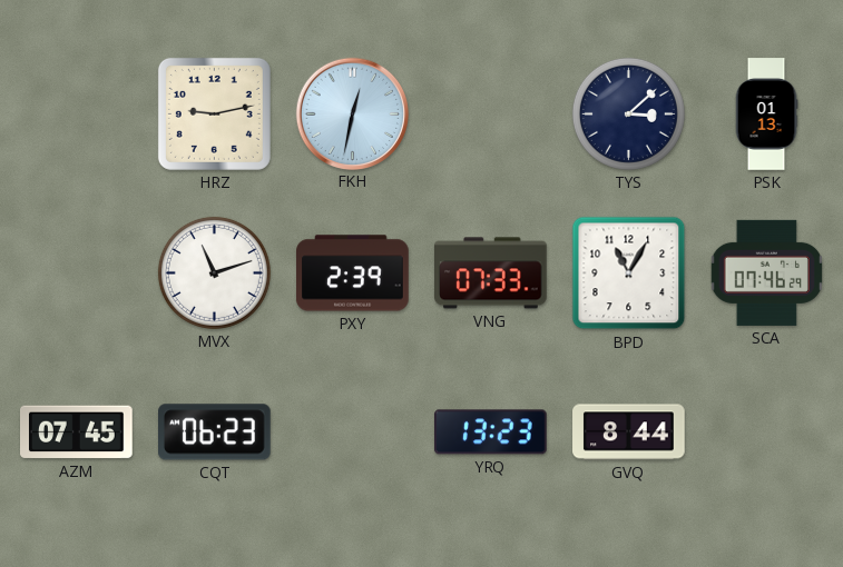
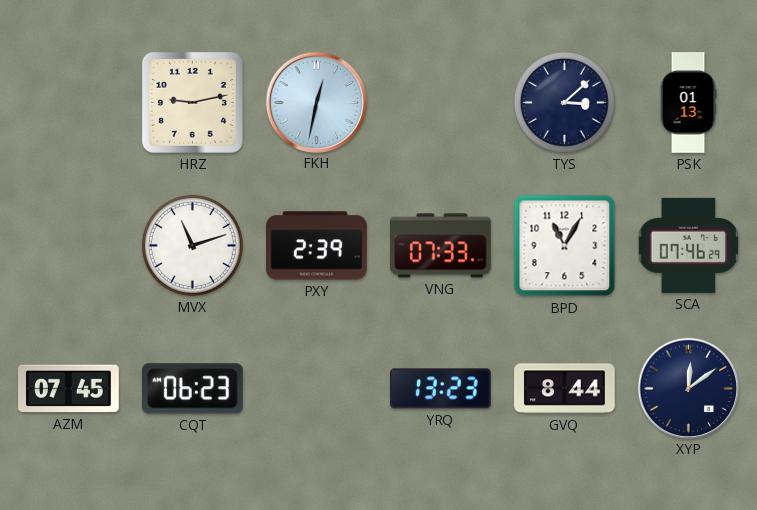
XYP: none -> 12:09 (688, 388)
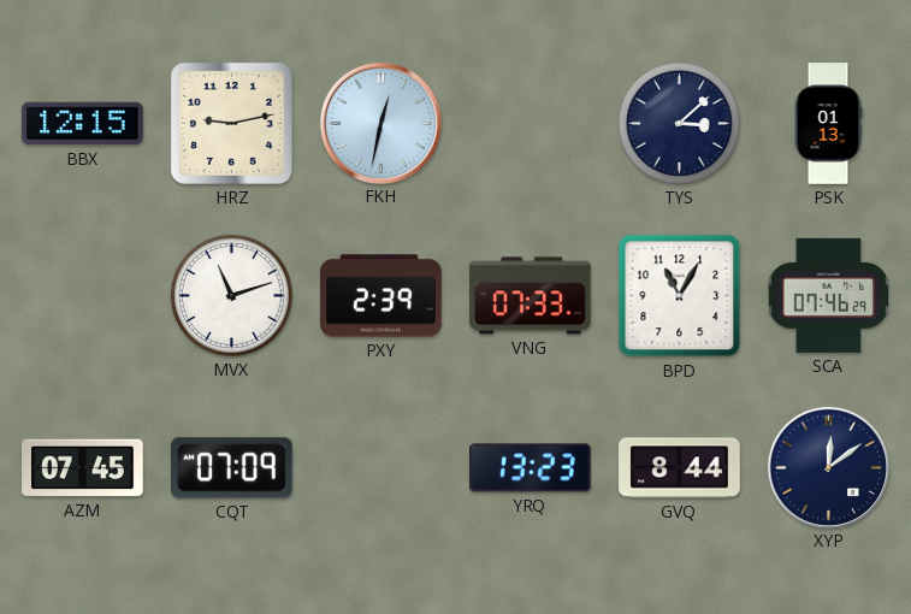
BBX: none -> 12:15 (83, 124)
CQT: 06:23 -> 07:09 (232, 468)
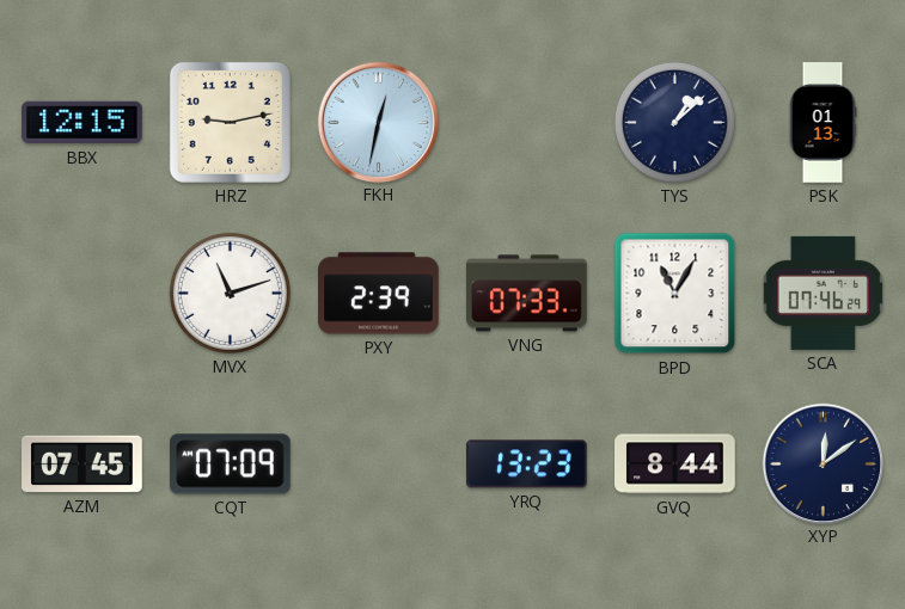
TYS: 3:08 -> 1:08 (674, 122)
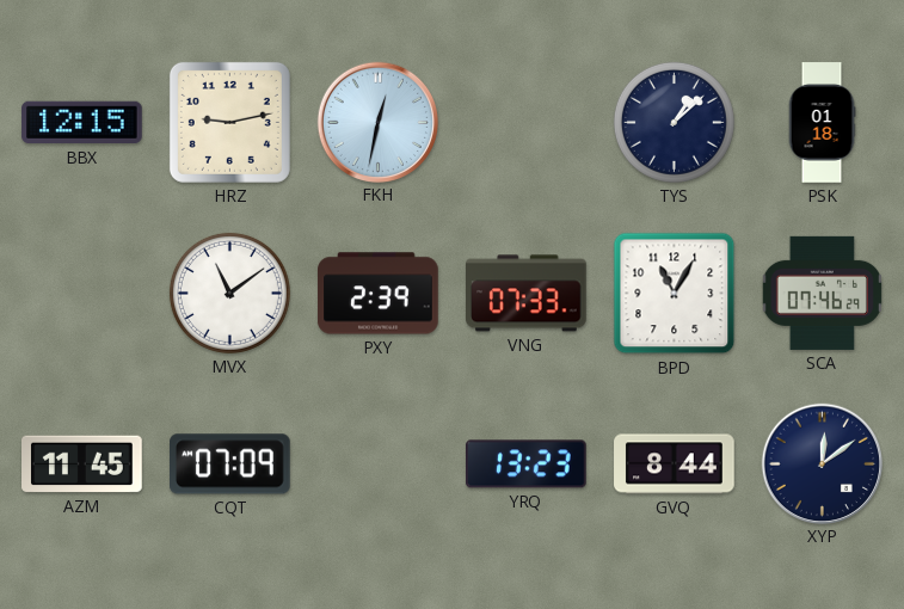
PSK: 01:13 -> 01:18 (822, 123)
MVX: 11:12 -> 11:09 (229, 293)
AZM: 07:45 -> 11:45 (82, 465)
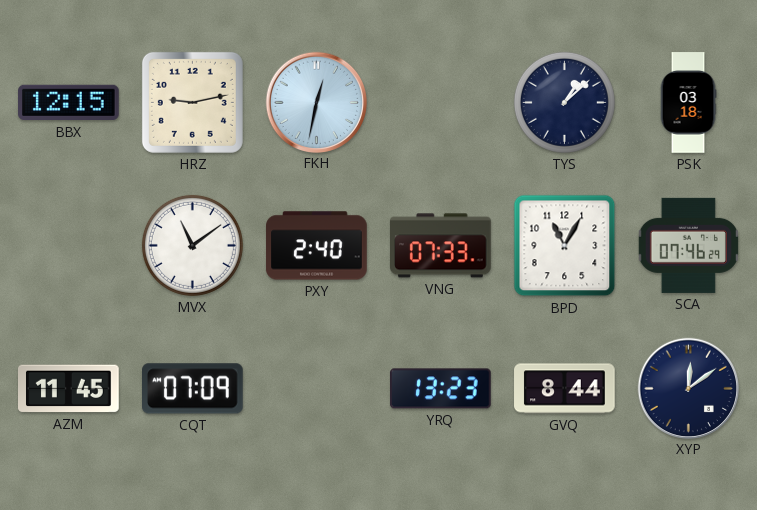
PSK: 01:18 -> 03:18 (688, 103)
PXY: 2:39 -> 2:40 (317, 246)
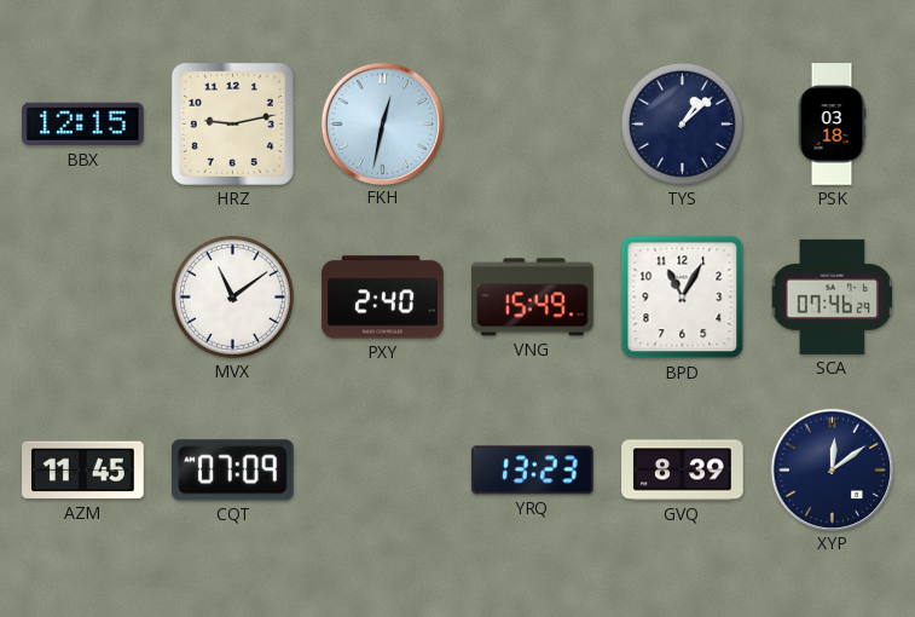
VNG: 07:33 -> 15:49 (533, 298)
GVQ: 8:44 -> 8:39 (683, 471)
